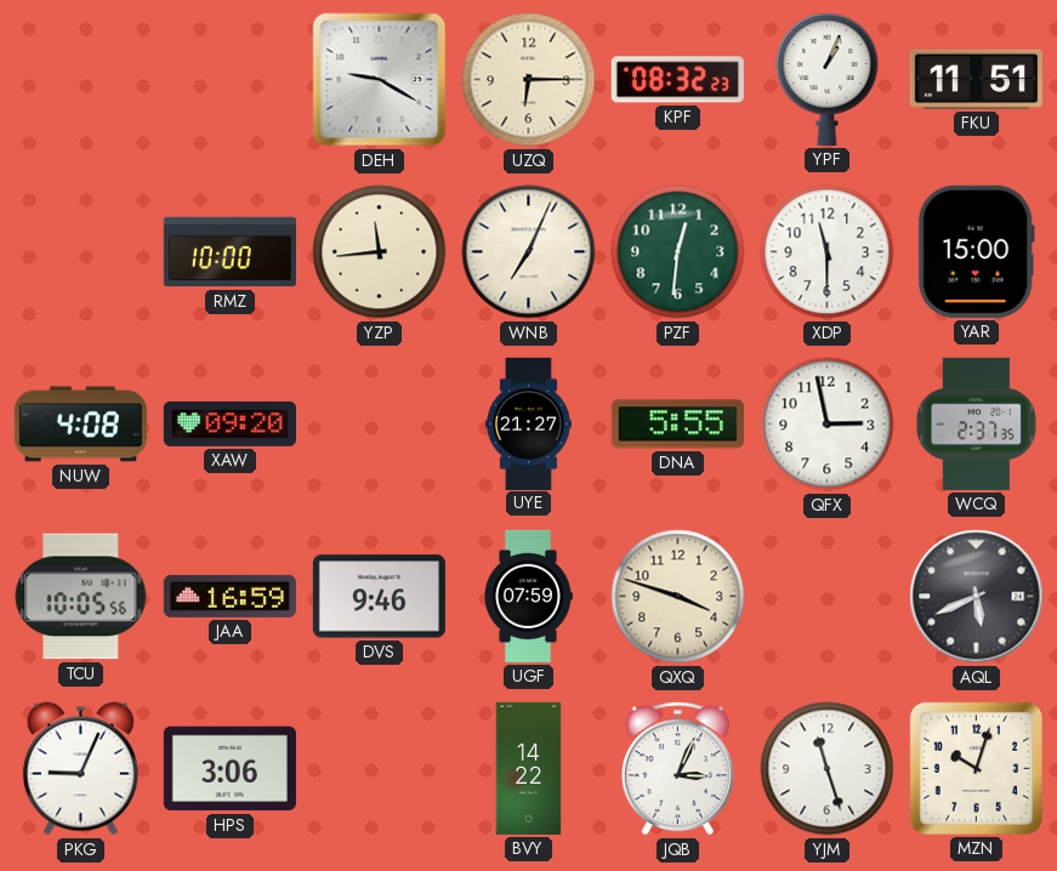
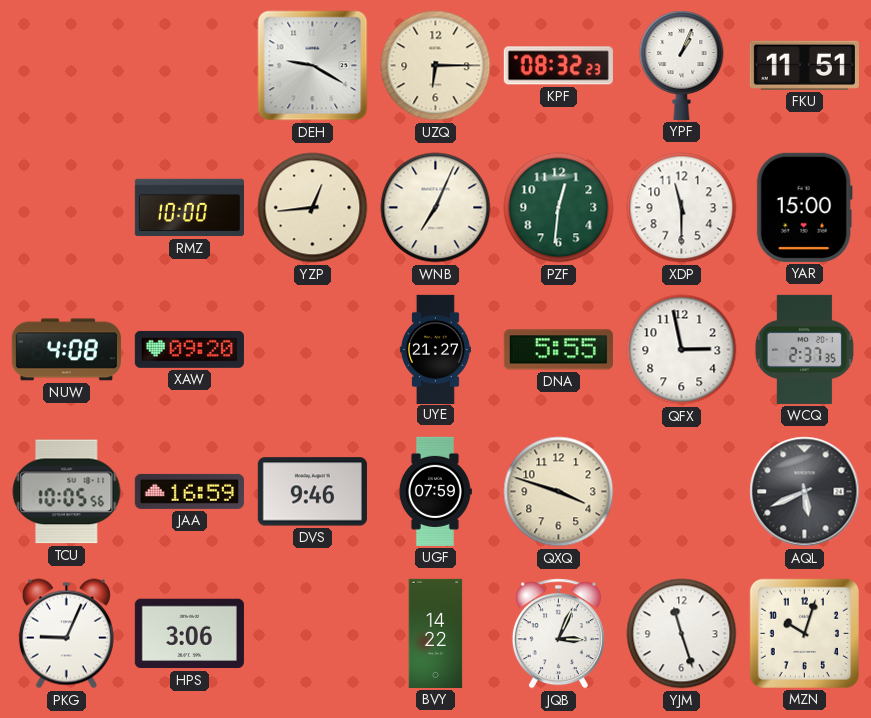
YZP: 11:44 -> 12:44 (313, 208)
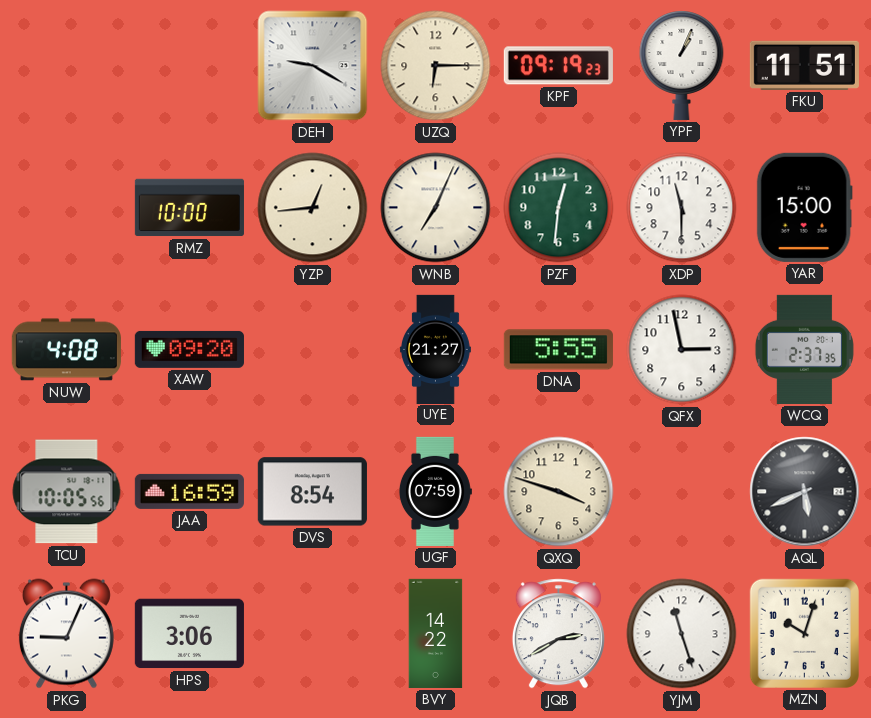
KPF: 08:32 -> 09:19 (558, 66)
DVS: 9:46 -> 8:54 (312, 492)
JQB: 3:04 -> 2:40 (558, 634)
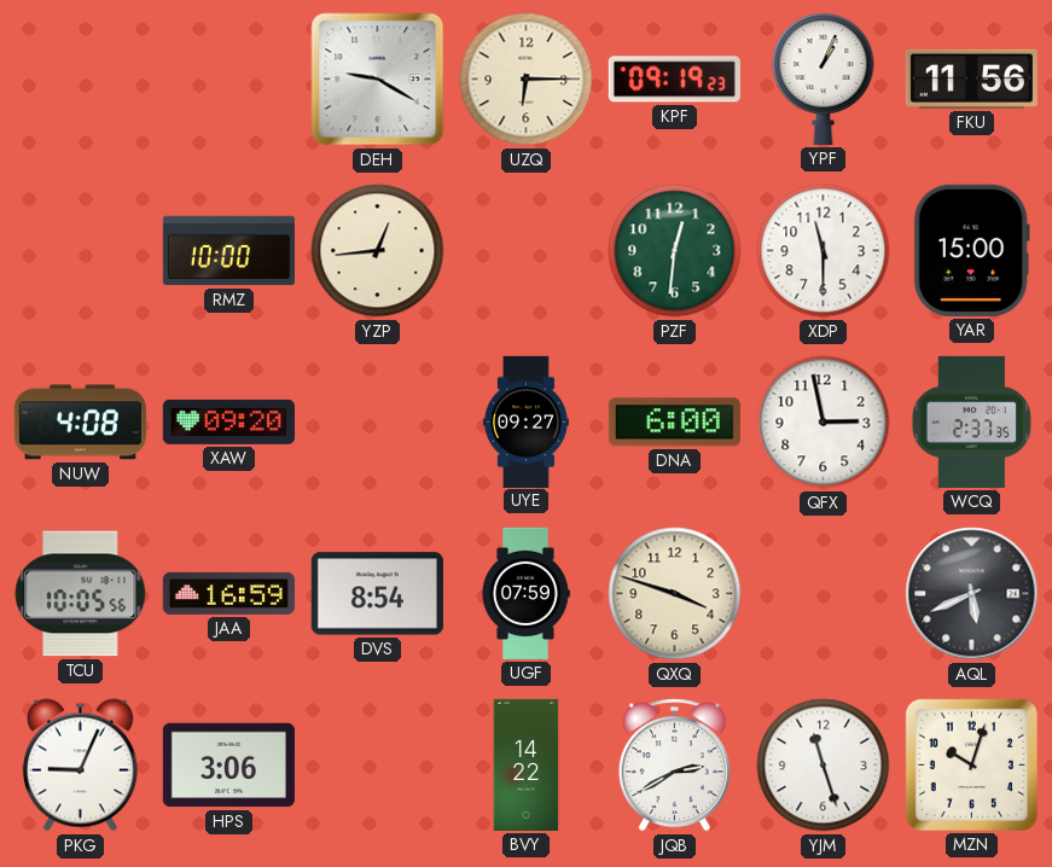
FKU: 11:51 -> 11:56 (971, 78)
WNB: 7:04 -> none (436, 208)
UYE: 21:27 -> 09:27 (525, 421)
DNA: 5:55 -> 6:00 (674, 423)
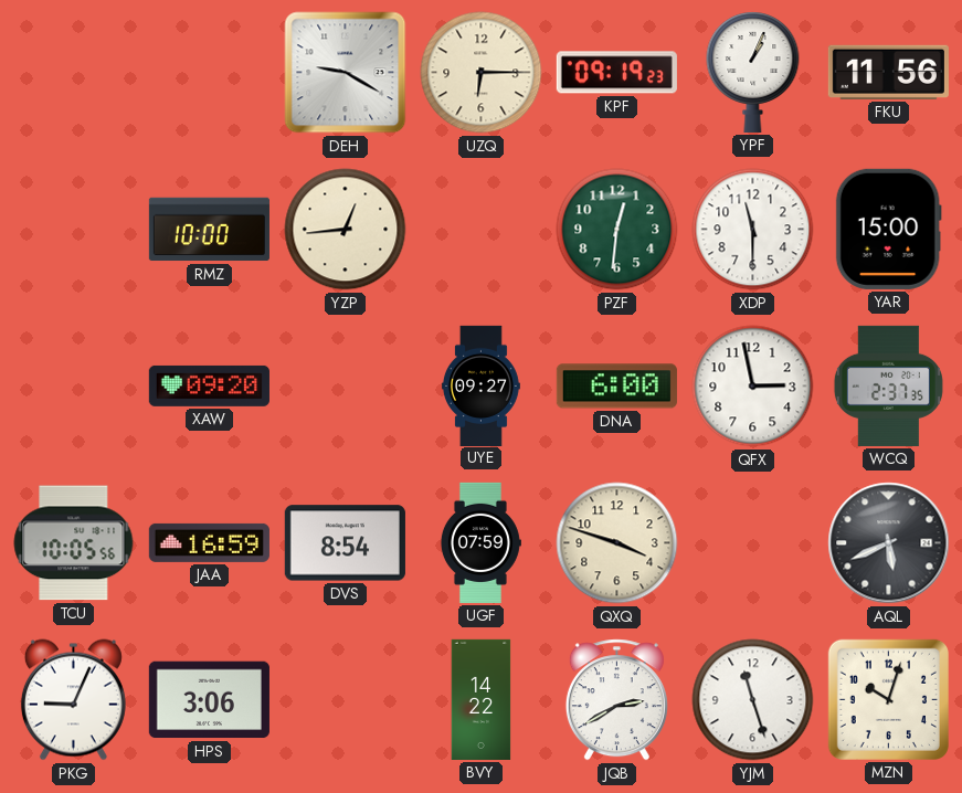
NUW: 4:08 -> none (80, 423)
